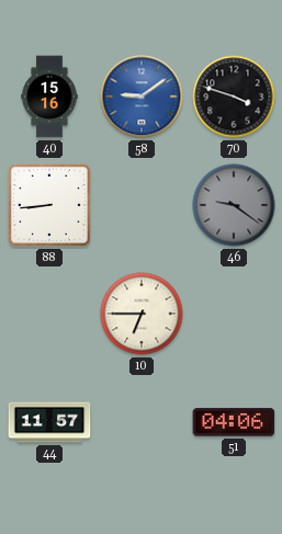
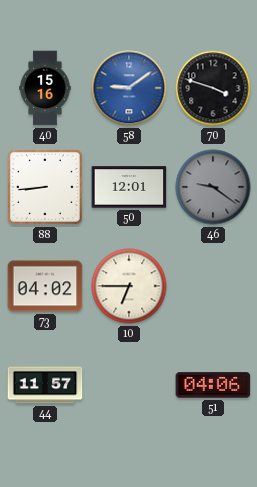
50: none -> 12:01 (129, 187)
73: none -> 04:02 (45, 286)
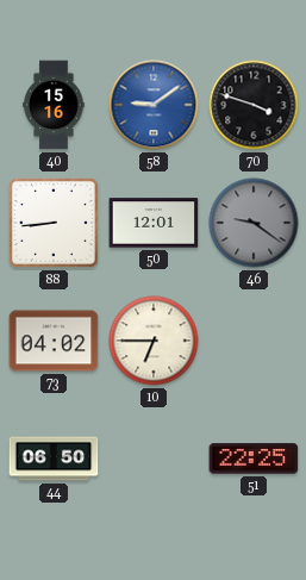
44: 11:57 -> 06:50 (54, 459)
51: 04:06 -> 22:25 (254, 459)
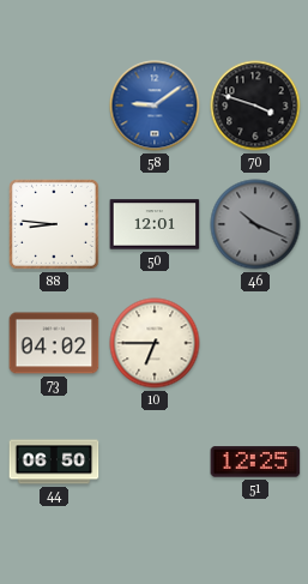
40: 15:16 -> none (54, 105)
88: 8:44 -> 8:46 (54, 224)
46: 9:21 -> 10:19 (255, 224)
51: 22:25 -> 12:25 (255, 462)
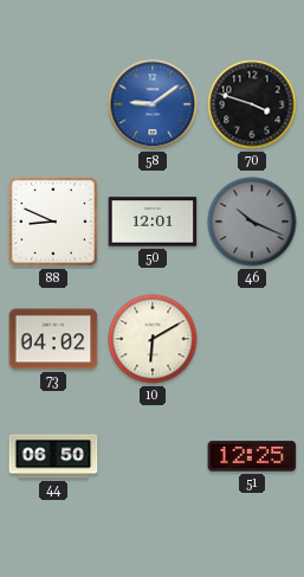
88: 8:46 -> 8:49 (53, 222)
10: 6:45 -> 6:10 (153, 339)
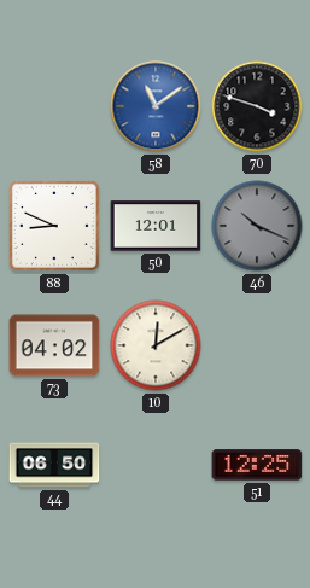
58: 9:09 -> 11:09 (156, 106)
10: 6:10 -> 12:10 (156, 345)
